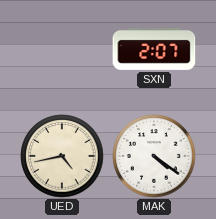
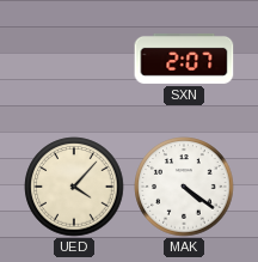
UED: 4:43 -> 4:07 (74, 187)
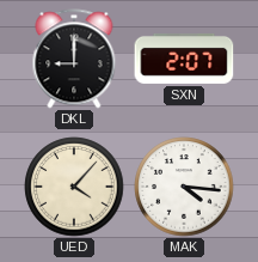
DKL: none -> 9:00 (74, 59)
MAK: 4:21 -> 4:16 (184, 187)
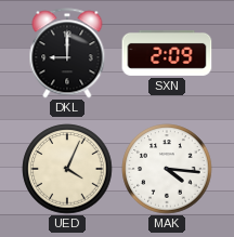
SXN: 2:07 -> 2:09 (167, 53)
UED: 4:07 -> 4:04 (67, 169)
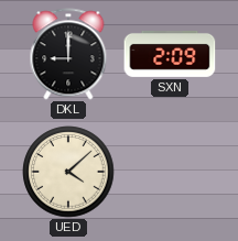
UED: 4:04 -> 4:08 (68, 172)
MAK: 4:16 -> none (167, 169)
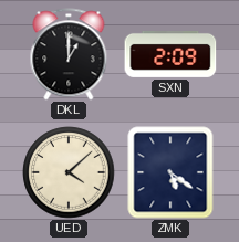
DKL: 9:00 -> 1:00 (69, 54)
ZMK: none -> 5:21 (170, 172)
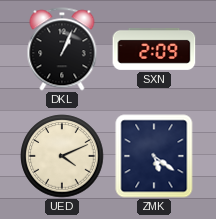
DKL: 1:00 -> 1:04 (62, 49)
UED: 4:08 -> 4:11 (62, 156)
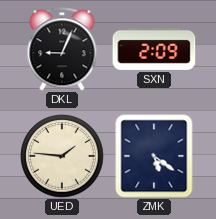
DKL: 1:04 -> 9:04 (62, 49)
UED: 4:11 -> 1:46 (62, 156)
